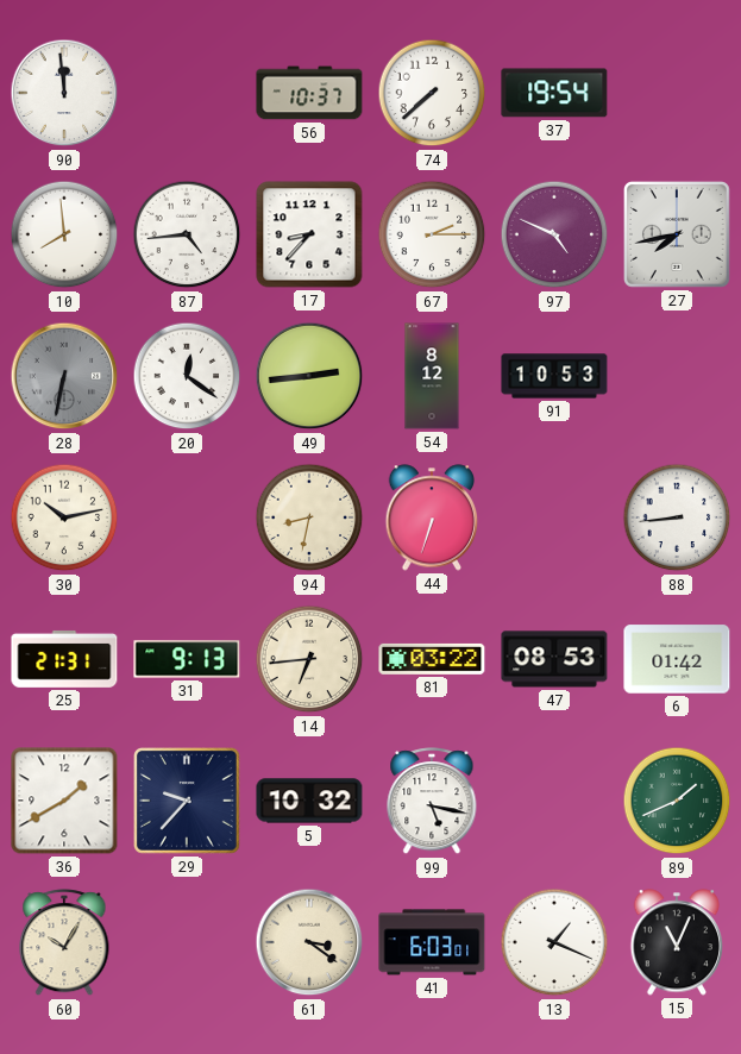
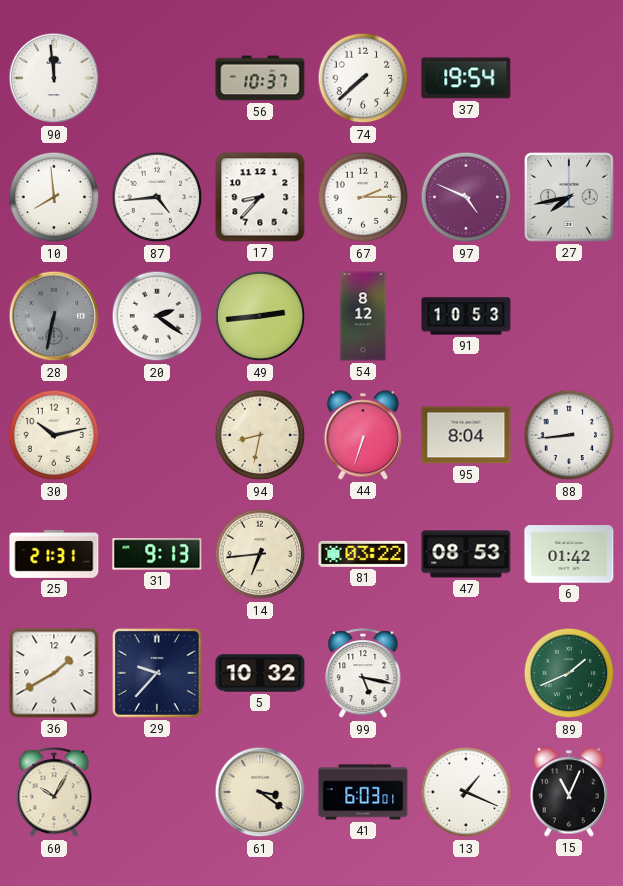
20: 12:21 -> 2:21 (157, 316)
95: none -> 8:04 (466, 435)
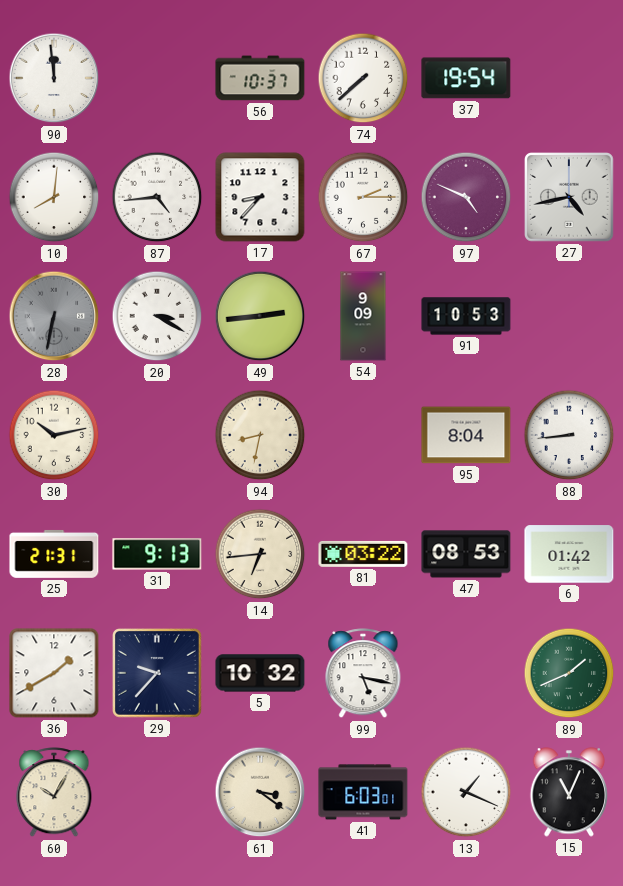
10: 7:59 -> 8:01 (54, 197)
27: 7:43 -> 4:43 (570, 198)
20: 2:21 -> 3:20 (157, 316)
54: 8:12 -> 9:09 (363, 316)
44: 6:33 -> none (363, 435)
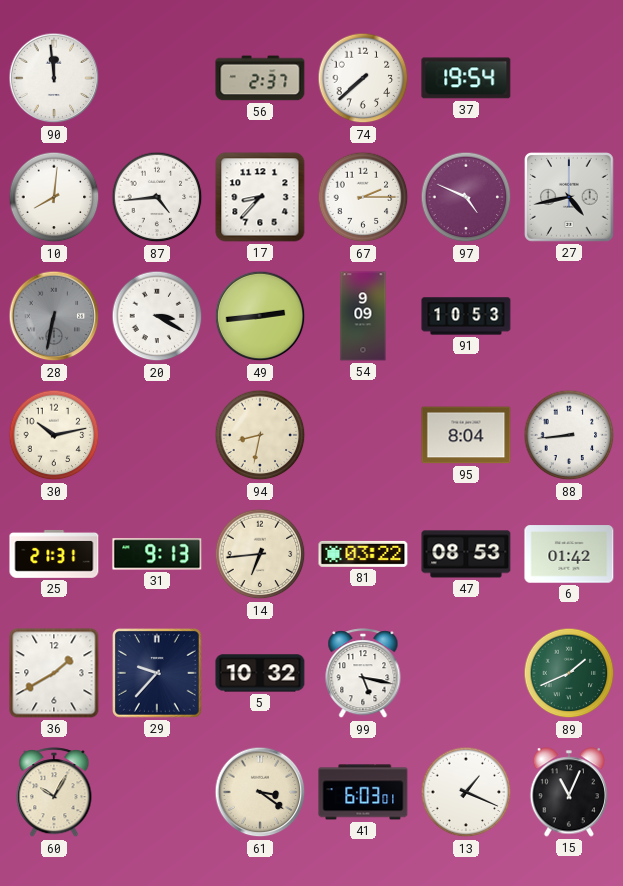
56: 10:37 -> 2:37 (260, 78)
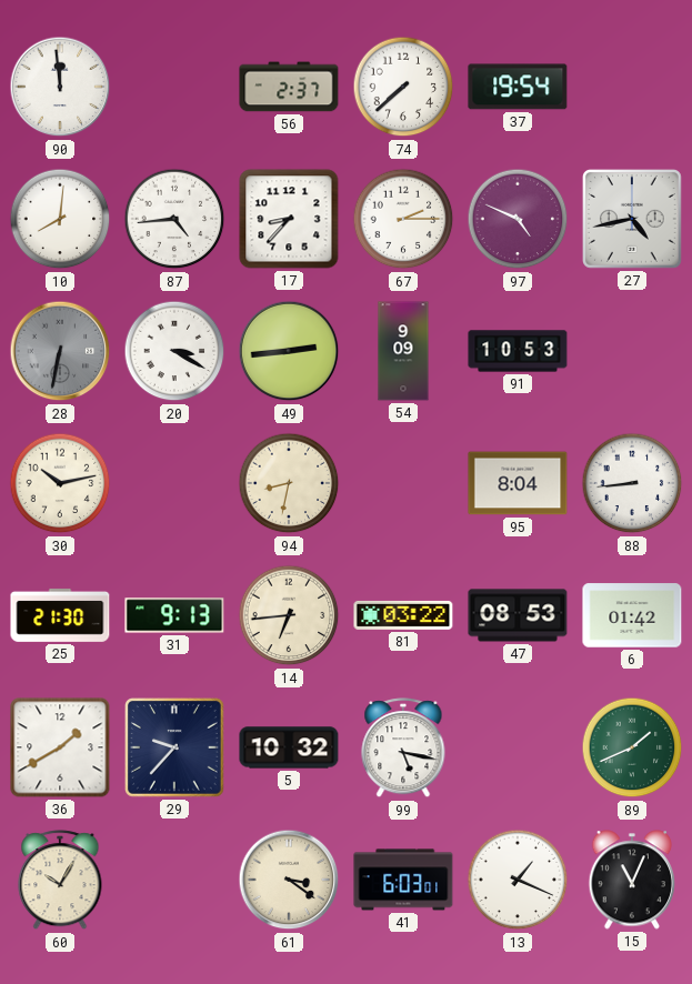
25: 21:31 -> 21:30 (60, 615)
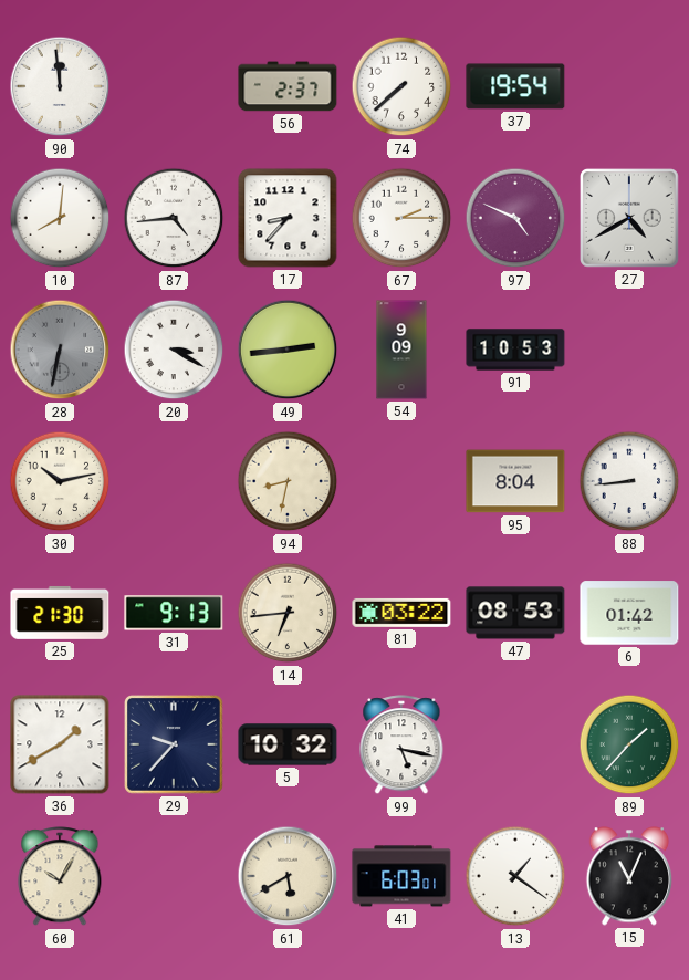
27: 4:43 -> 4:40 (630, 219)
89: 1:41 -> 1:37 (629, 744)
61: 3:21 -> 5:40 (288, 876)
13: 1:19 -> 1:21 (515, 876)
